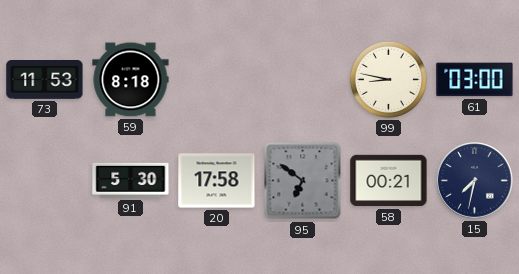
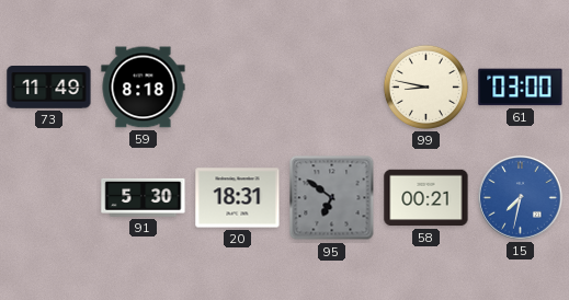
73: 11:53 -> 11:49 (49, 88)
20: 17:58 -> 18:31 (238, 198)
15 dial: navy -> blue (521, 198)
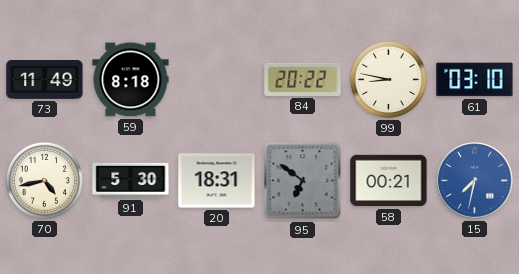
84: none -> 20:22 (303, 79)
61: 03:00 -> 03:10 (475, 80)
70: none -> 4:43 (44, 180)
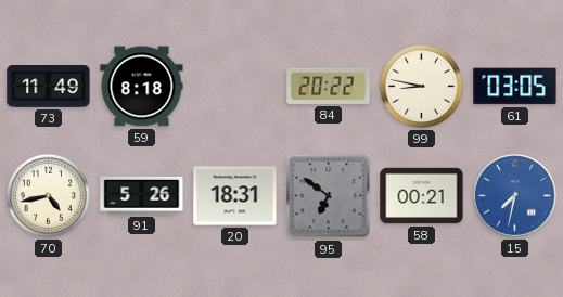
61: 03:10 -> 03:05 (515, 87)
91: 5:30 -> 5:26 (142, 195)
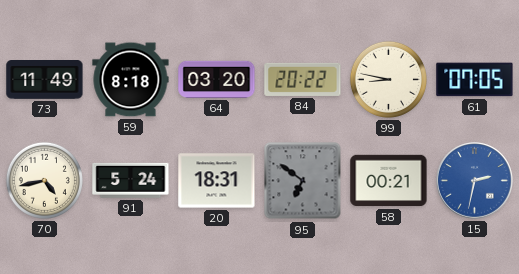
64: none -> 03:20 (217, 79)
61: 03:05 -> 07:05 (475, 80)
91: 5:26 -> 5:24 (131, 180)
15: 7:32 -> 2:32 (475, 181)
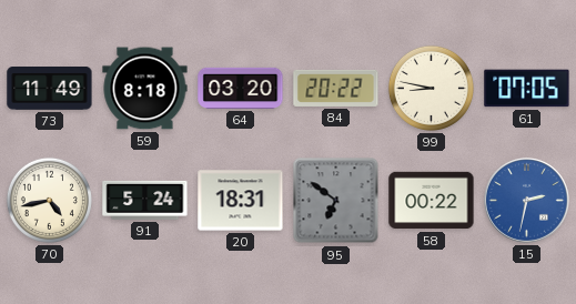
58: 00:21 -> 00:22 (432, 201)
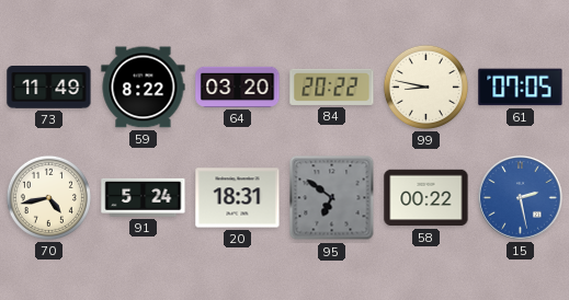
59: 8:18 -> 8:22 (144, 88)
15: 2:32 -> 2:28 (521, 198)
